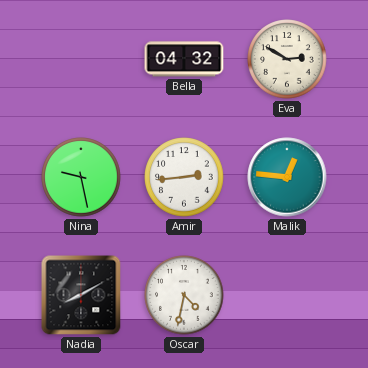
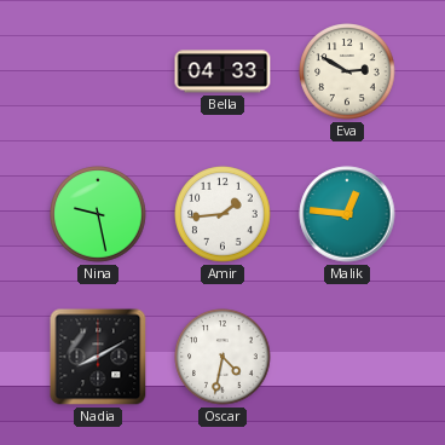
Bella: 04:32 -> 04:33 (223, 71)
Amir: 2:44 -> 1:44 (223, 214)
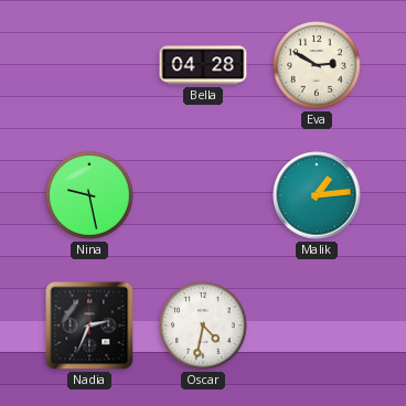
Bella: 04:33 -> 04:28 (203, 65)
Amir: 1:44 -> none (223, 214)
Malik: 12:46 -> 1:14 (317, 195)
Nadia: 8:10 -> 2:34 (89, 325)
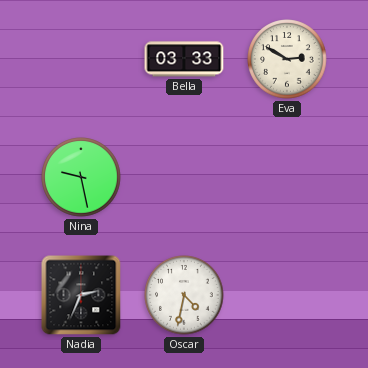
Bella: 04:28 -> 03:33 (184, 59)
Malik: 1:14 -> none (317, 195)
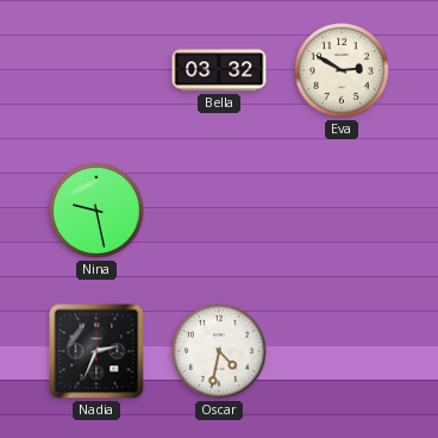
Bella: 03:33 -> 03:32 (219, 70)
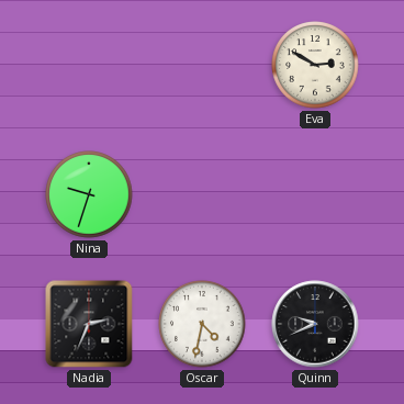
Bella: 03:32 -> none (219, 70)
Nina: 9:28 -> 9:33 (89, 194)
Quinn: none -> 9:41 (315, 324)
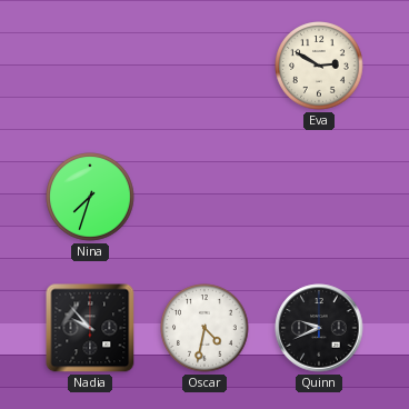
Nina: 9:33 -> 7:33 (90, 197)
Nadia: 2:34 -> 9:53 (90, 328)
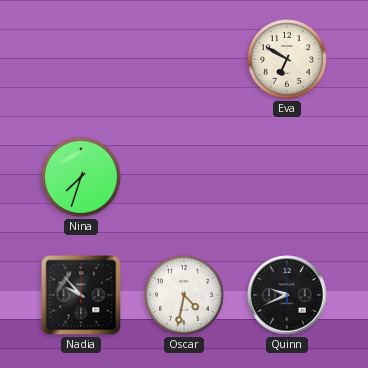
Eva: 2:50 -> 6:50 (287, 59)
